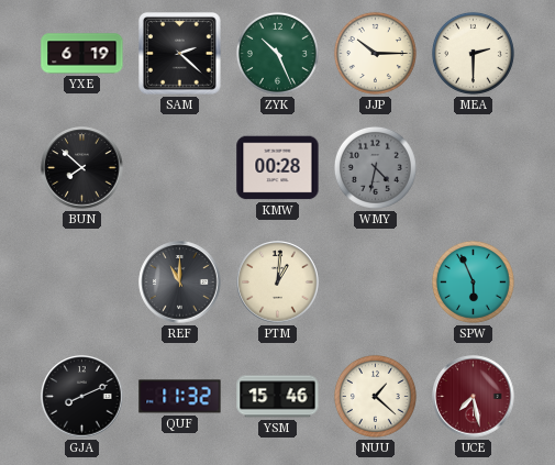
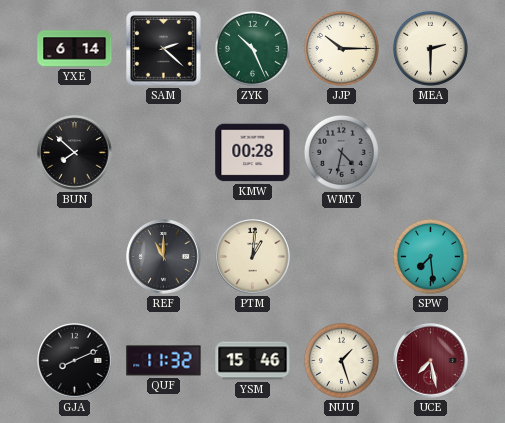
YXE: 6:19 -> 6:14 (75, 49)
SPW: 5:56 -> 7:29 (430, 256)
NUU: 1:22 -> 1:27 (341, 360)
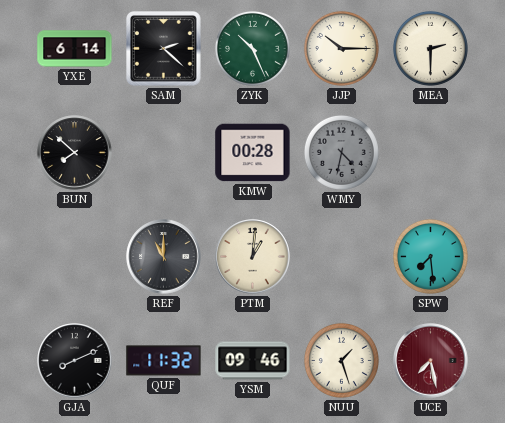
YSM: 15:46 -> 09:46 (253, 361)
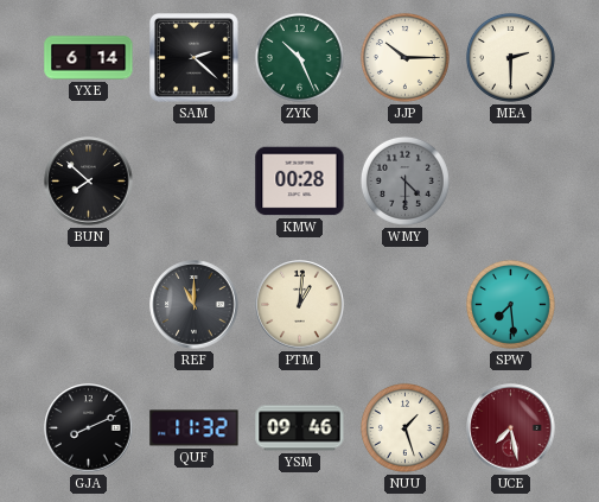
WMY: 4:32 -> 4:30 (404, 180)
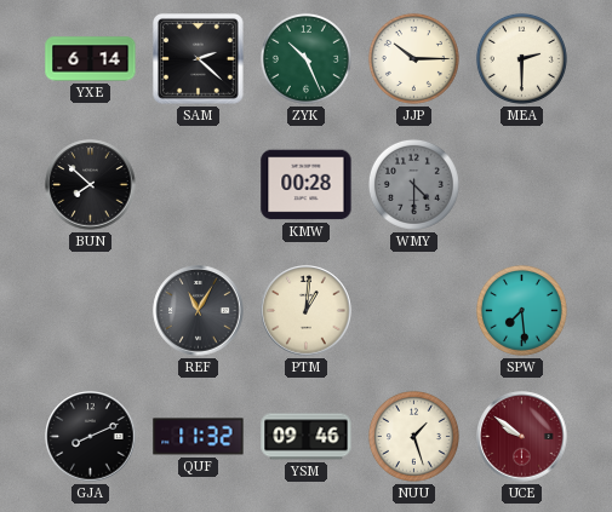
REF: 11:00 -> 11:05 (199, 311)
UCE: 7:28 -> 9:51 (522, 437)
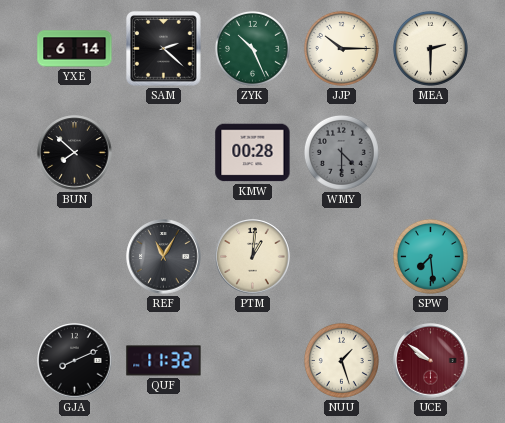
YSM: 09:46 -> none (307, 437)
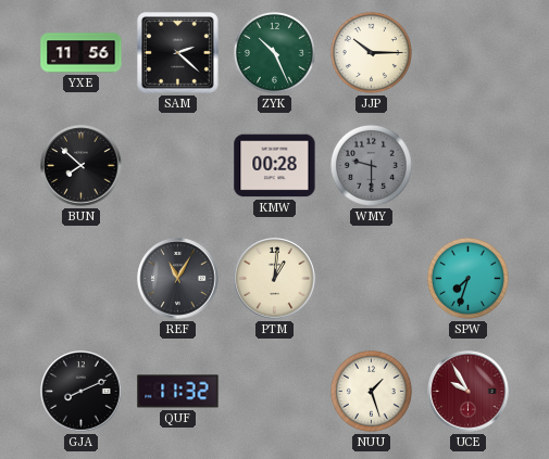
YXE: 6:14 -> 11:56 (82, 53)
MEA: 2:30 -> none (430, 48)
WMY: 4:30 -> 9:30 (371, 165)
SPW: 7:29 -> 7:33 (467, 278)
UCE: 9:51 -> 9:55 (469, 392)
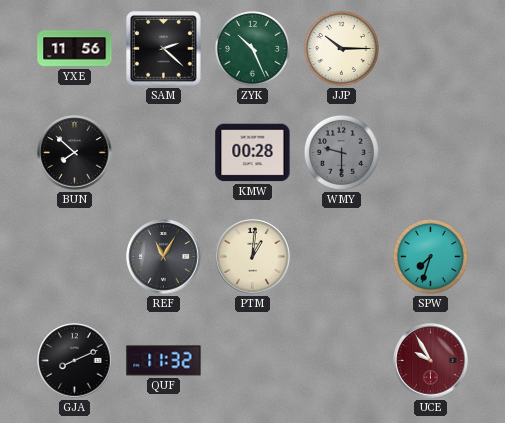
NUU: 1:27 -> none (371, 391)
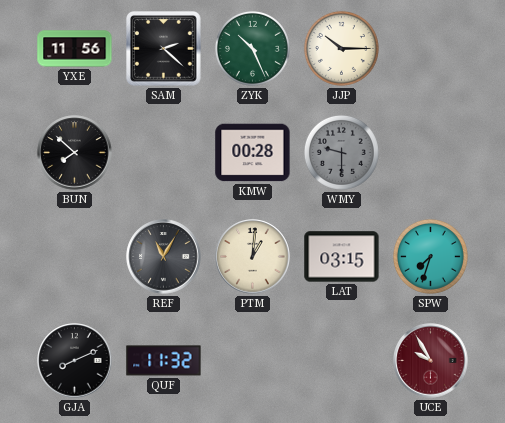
LAT: none -> 03:15 (342, 257)
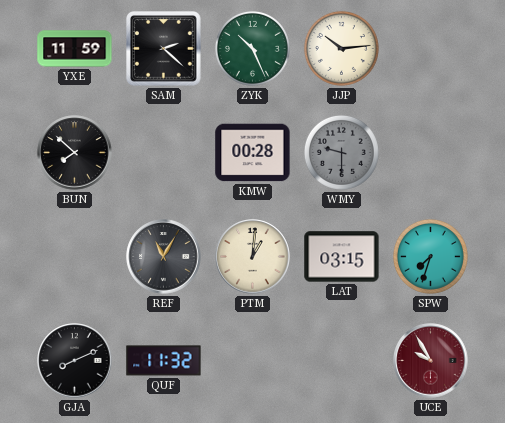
YXE: 11:56 -> 11:59 (75, 49)
JJP: 10:15 -> 10:14 (341, 48)
